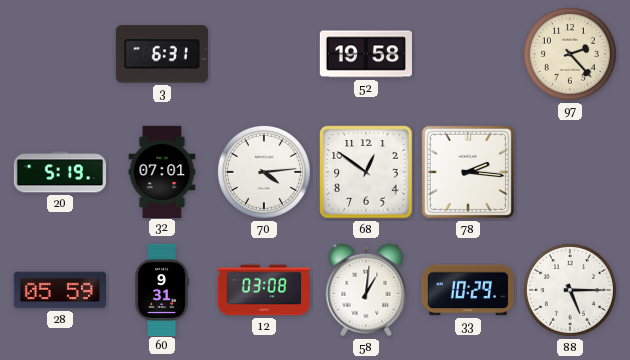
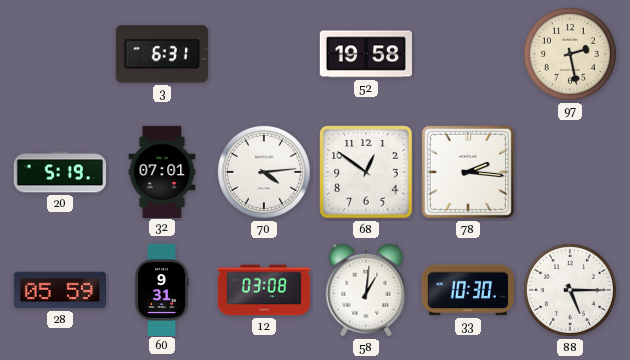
97: 2:23 -> 2:28 (570, 54)
33: 10:29 -> 10:30 (467, 290)
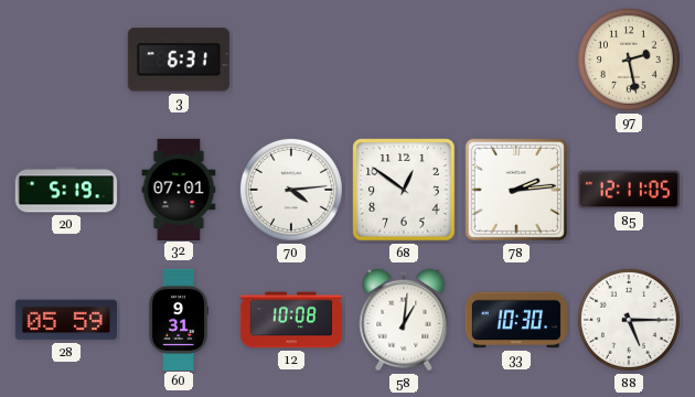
52: 19:58 -> none (365, 54)
78: 2:16 -> 2:14 (516, 190)
85: none -> 12:11 (628, 190)
12: 03:08 -> 10:08 (290, 320)
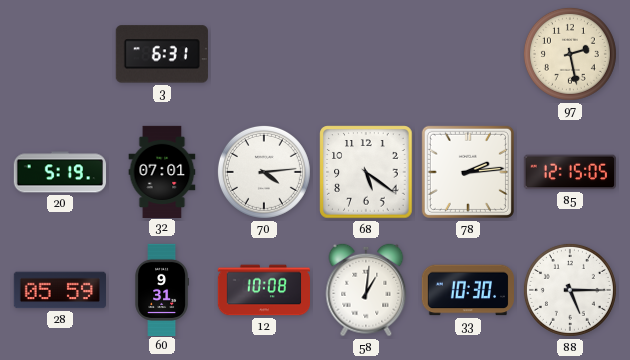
68: 12:51 -> 5:21 (366, 172)
85: 12:11 -> 12:15 (569, 172)
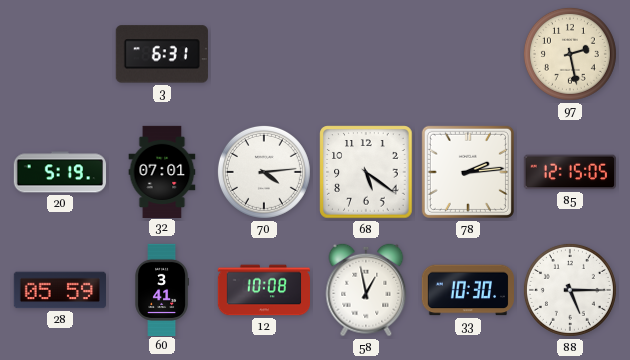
60: 9:31 -> 3:41 (161, 289)
58: 1:01 -> 12:58 (366, 290)
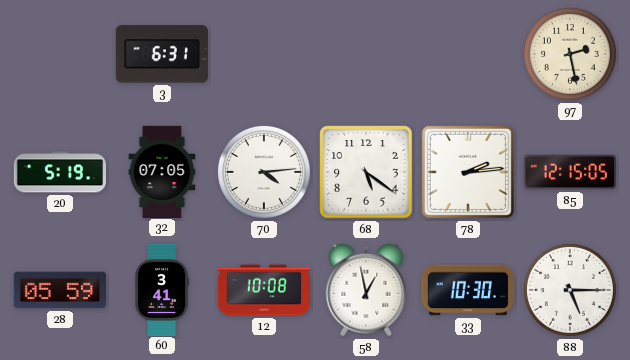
32: 07:01 -> 07:05 (162, 171)
